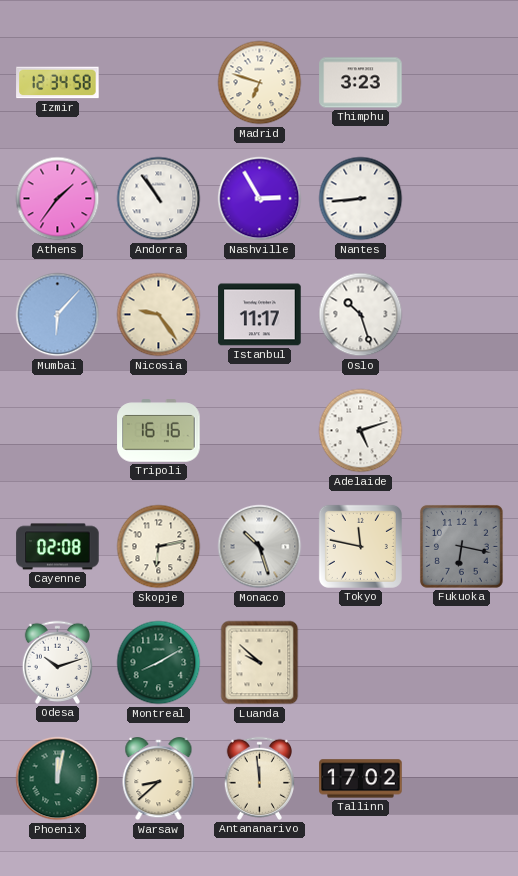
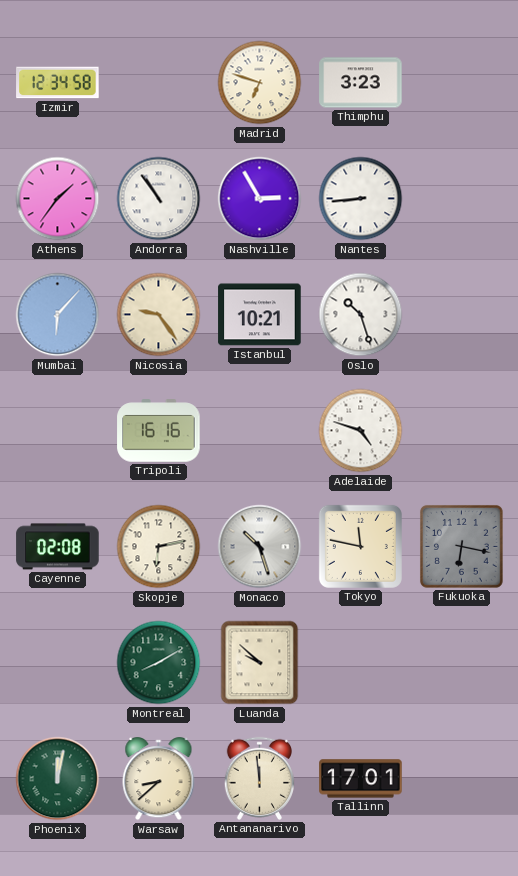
Istanbul: 11:17 -> 10:21 (260, 315)
Adelaide: 5:12 -> 4:48 (361, 431)
Odesa: 10:12 -> none (57, 662)
Tallinn: 17:02 -> 17:01 (361, 779)
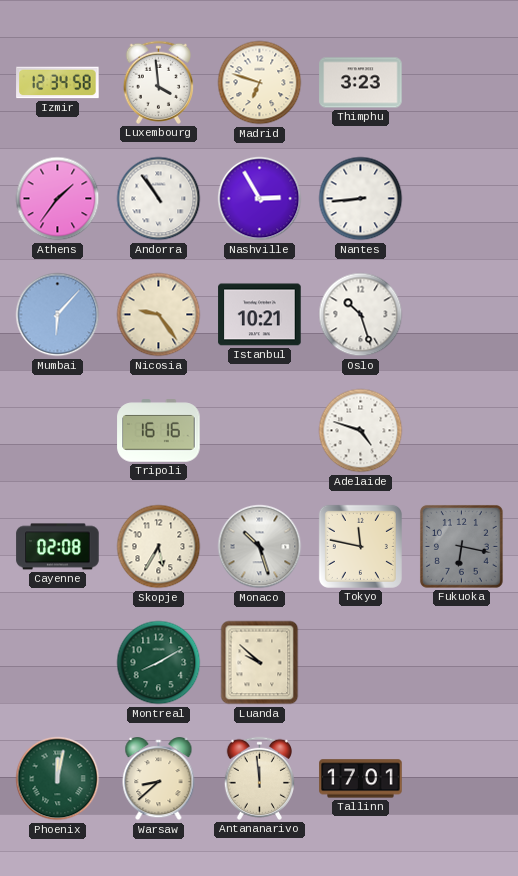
Luxembourg: none -> 3:59 (158, 82)
Skopje: 6:13 -> 5:35 (159, 547)
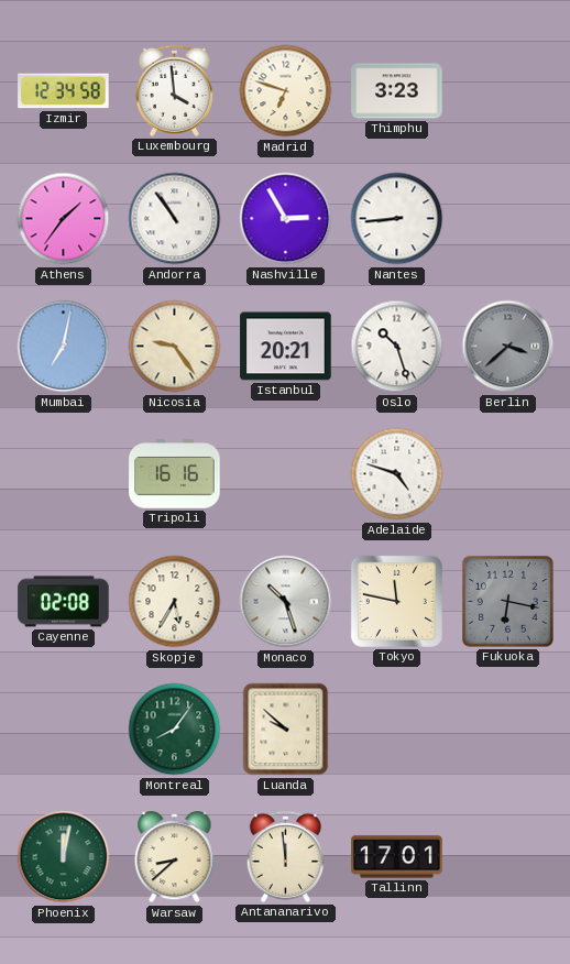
Mumbai: 6:07 -> 7:02 (64, 347)
Istanbul: 10:21 -> 20:21 (286, 347)
Berlin: none -> 3:38 (508, 347)
Montreal: 8:10 -> 8:06 (175, 730)
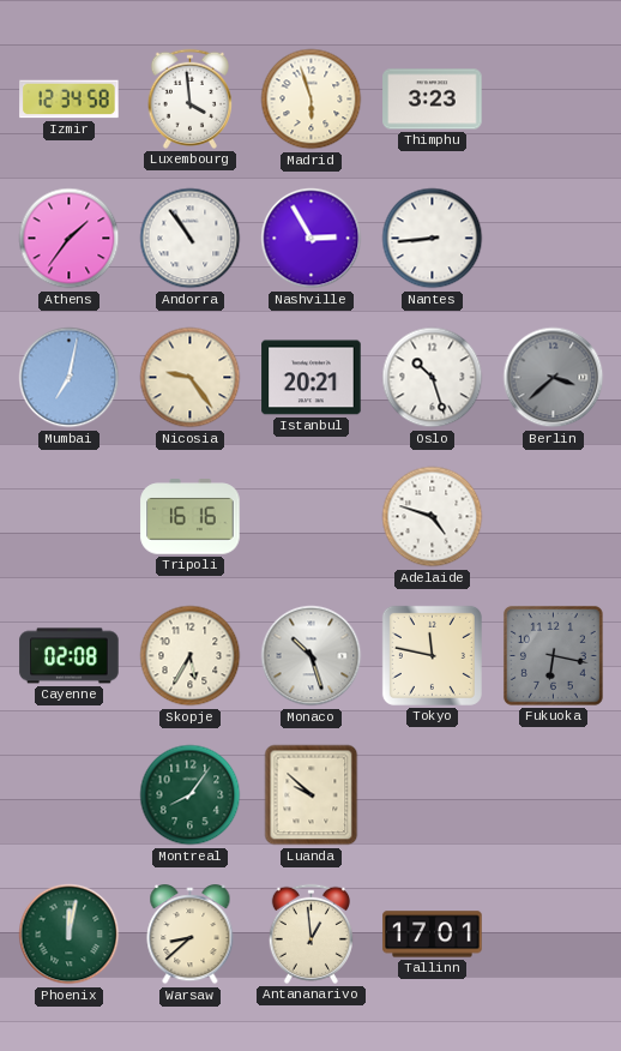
Madrid: 6:48 -> 5:57 (312, 100)
Antananarivo: 11:59 -> 12:59 (310, 933)
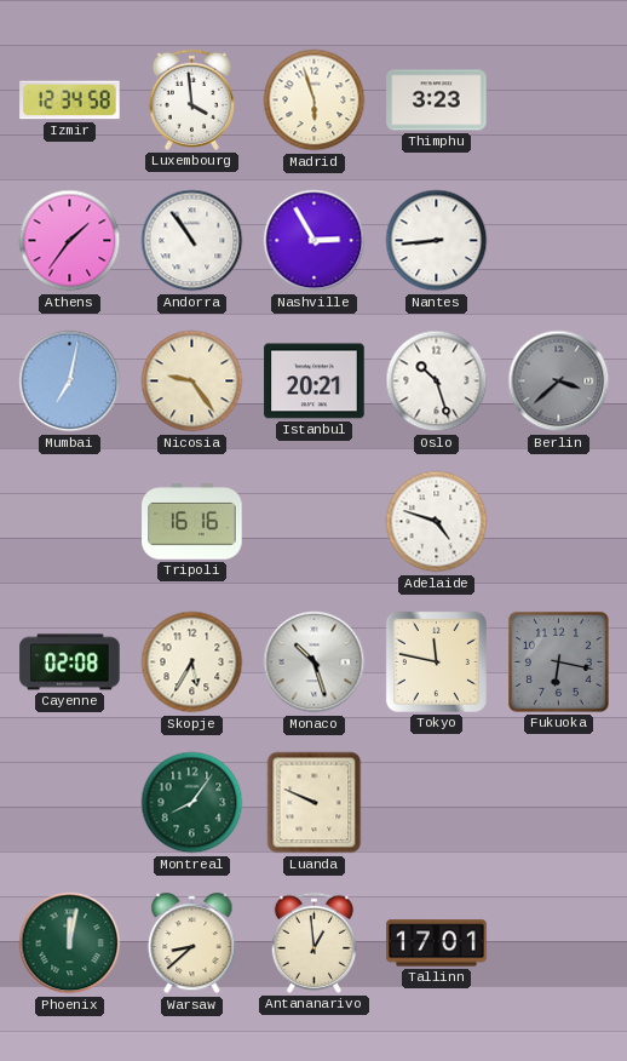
Luanda: 9:52 -> 9:49 (315, 803)
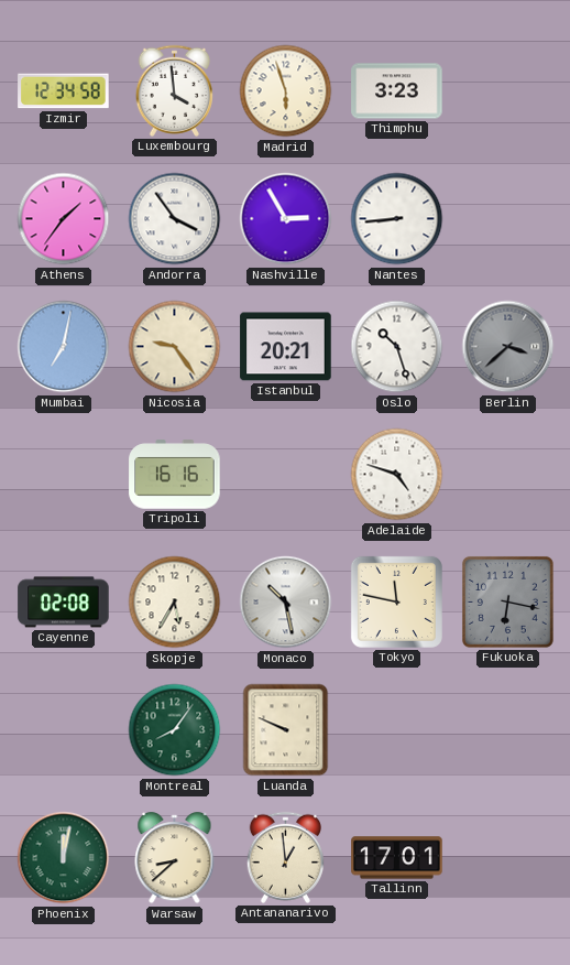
Andorra: 10:54 -> 3:54 (175, 219)
Monaco: 10:27 -> 10:28 (286, 603)
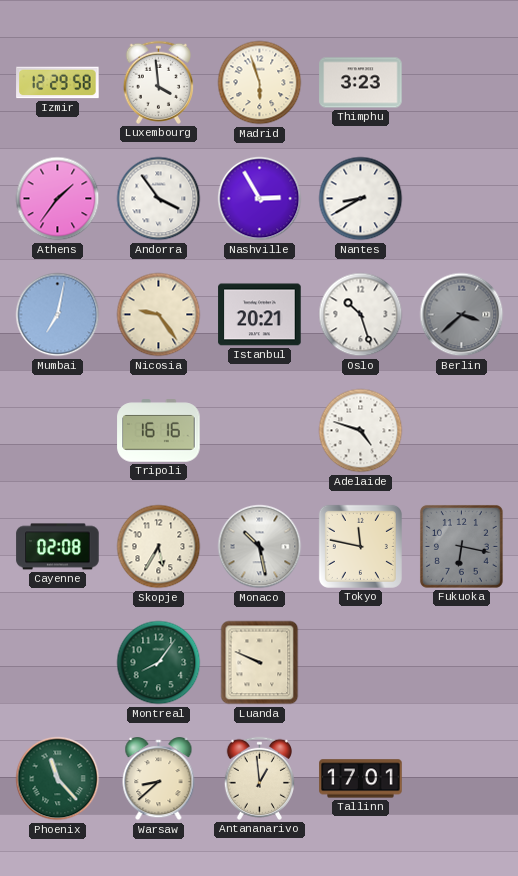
Izmir: 12:34 -> 12:29 (58, 83)
Nantes: 8:44 -> 8:40 (361, 199)
Phoenix: 12:02 -> 11:23 (58, 779)
